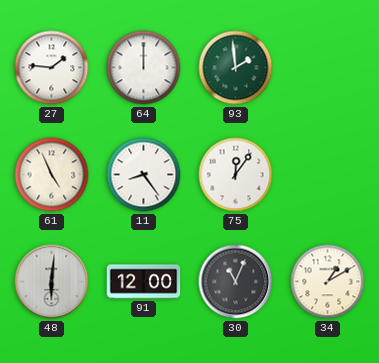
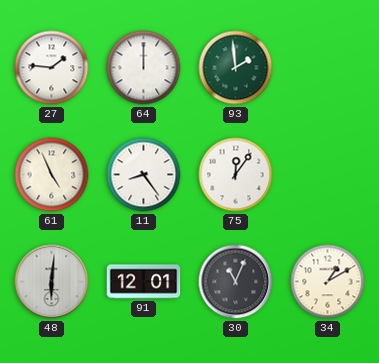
91: 12:00 -> 12:01 (144, 282)
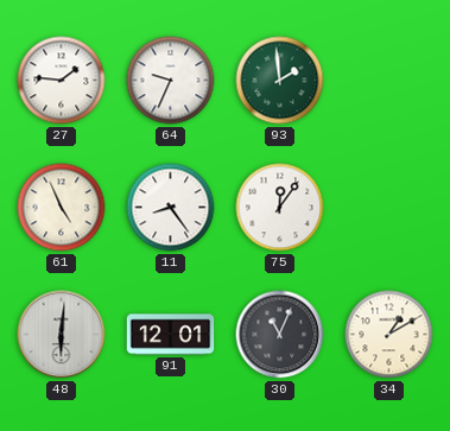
64: 12:00 -> 9:34 (171, 81)
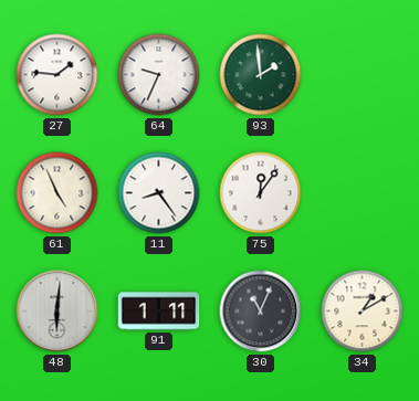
91: 12:01 -> 1:11 (159, 312)
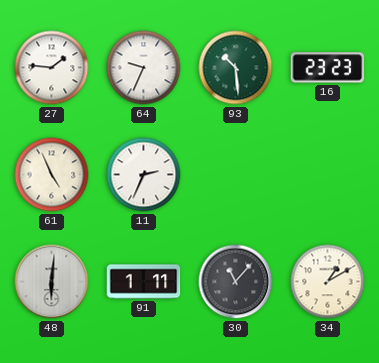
93: 1:59 -> 10:29 (236, 68)
16: none -> 23:23 (328, 68)
11: 8:24 -> 2:34 (144, 175)
75: 12:06 -> none (261, 193)
30: 11:04 -> 11:07 (236, 282)
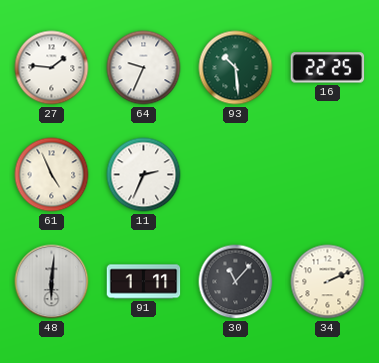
16: 23:23 -> 22:25 (328, 68)
34: 1:10 -> 2:11 (328, 282)
